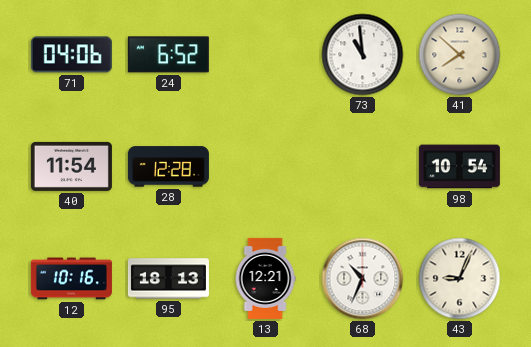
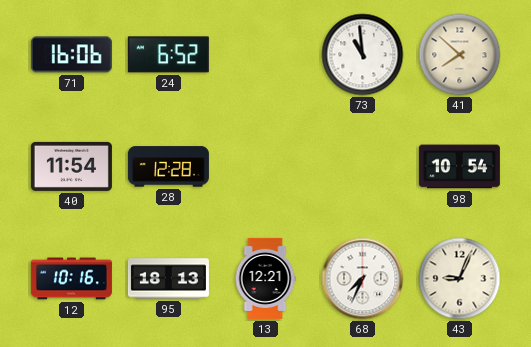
71: 04:06 -> 16:06 (71, 55)
68: 10:34 -> 7:34 (363, 279)
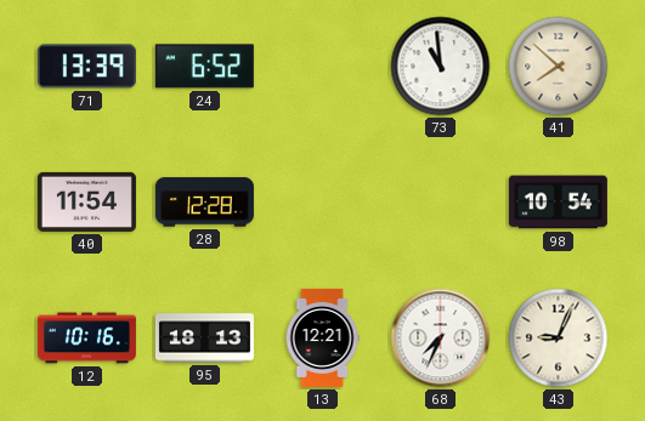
71: 16:06 -> 13:39 (86, 67)
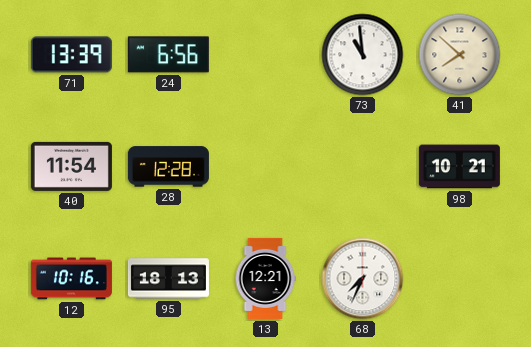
24: 6:52 -> 6:56 (168, 55)
98: 10:54 -> 10:21 (459, 167)
43: 9:04 -> none (559, 338)
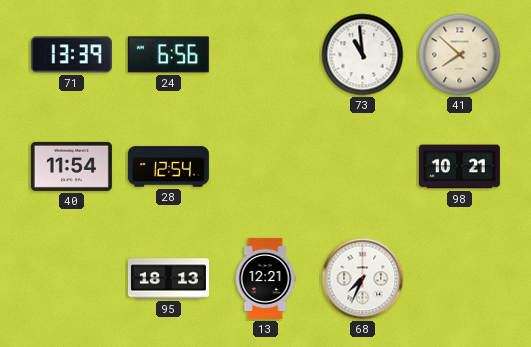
28: 12:28 -> 12:54 (168, 167)
12: 10:16 -> none (71, 279)
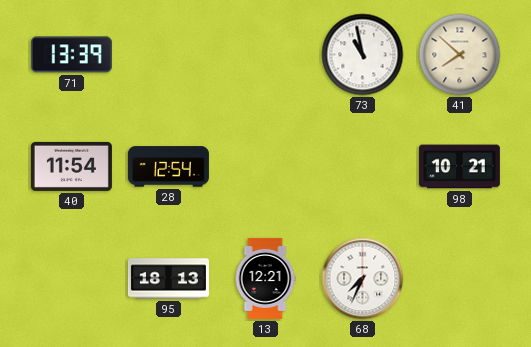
24: 6:56 -> none (168, 55)
73: 10:59 -> 10:58 (363, 55)
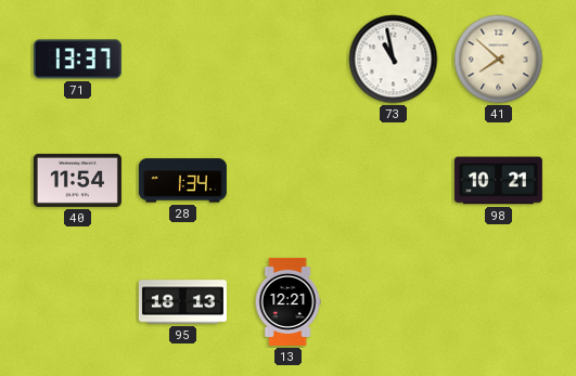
71: 13:39 -> 13:37 (77, 60)
28: 12:54 -> 1:34 (182, 181)
68: 7:34 -> none (363, 279)
